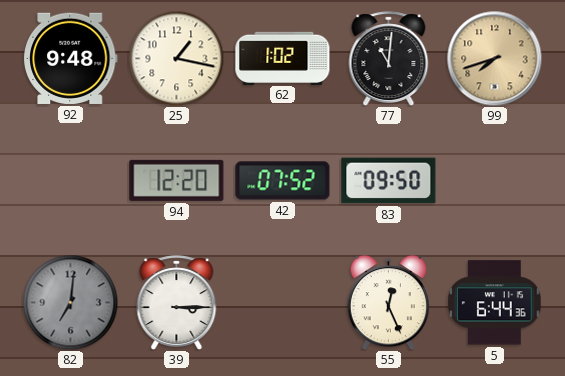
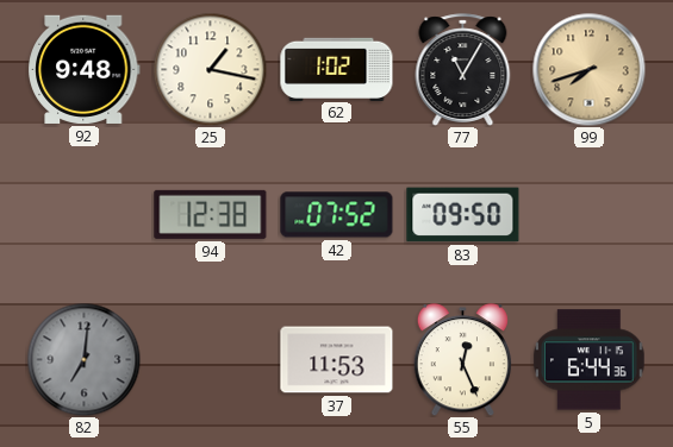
77: 11:01 -> 11:05 (463, 70)
94: 12:20 -> 12:38 (211, 214)
39: 3:15 -> none (177, 303)
37: none -> 11:53 (337, 360)
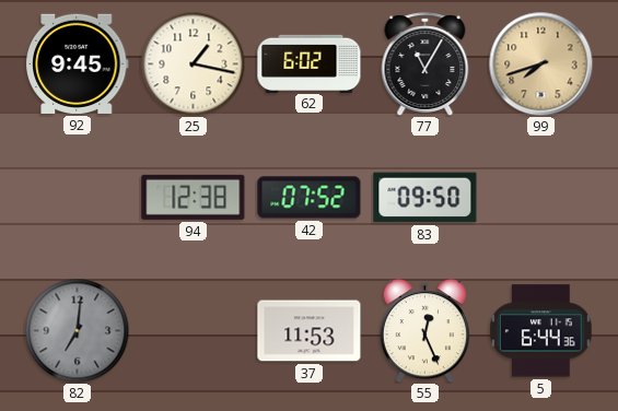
92: 9:48 -> 9:45 (78, 63)
62: 1:02 -> 6:02 (310, 63)
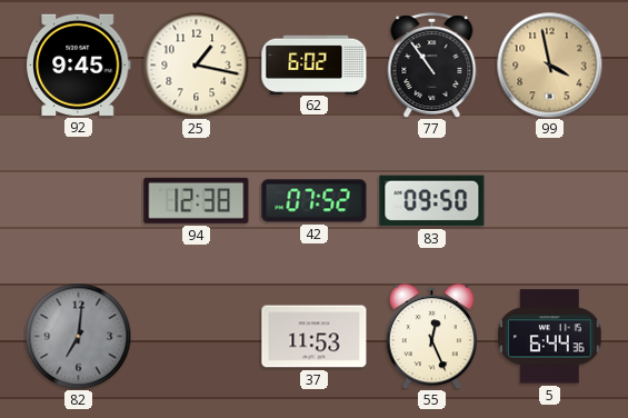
77: 11:05 -> 10:54 (432, 66)
99: 7:42 -> 3:58 (549, 64)
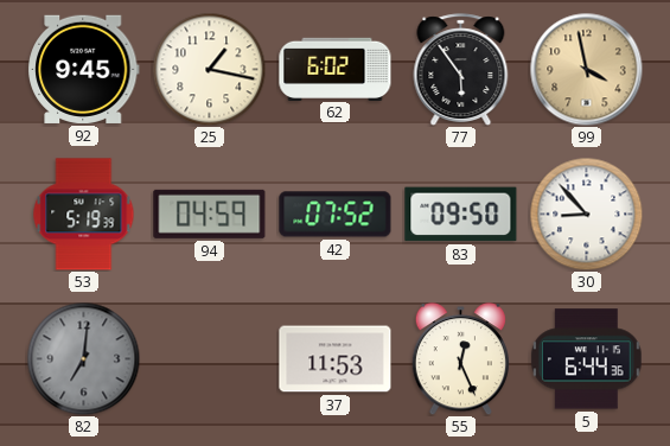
77: 10:54 -> 5:54 (461, 70)
53: none -> 5:19 (84, 215)
94: 12:38 -> 04:59 (210, 214)
30: none -> 8:53 (586, 214)
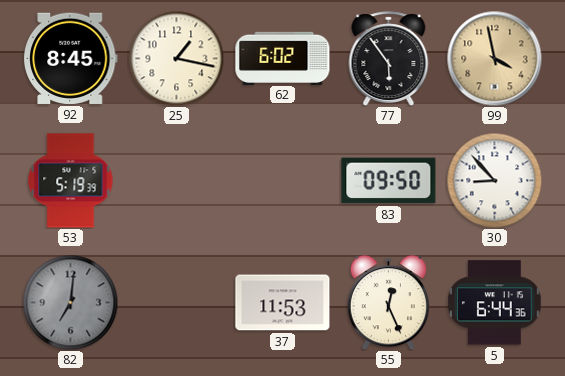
92: 9:45 -> 8:45 (71, 58)
94: 04:59 -> none (210, 214)
42: 07:52 -> none (336, 215)
